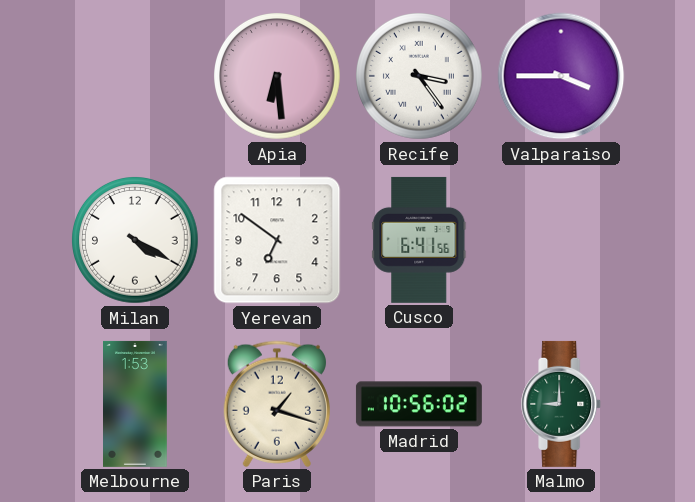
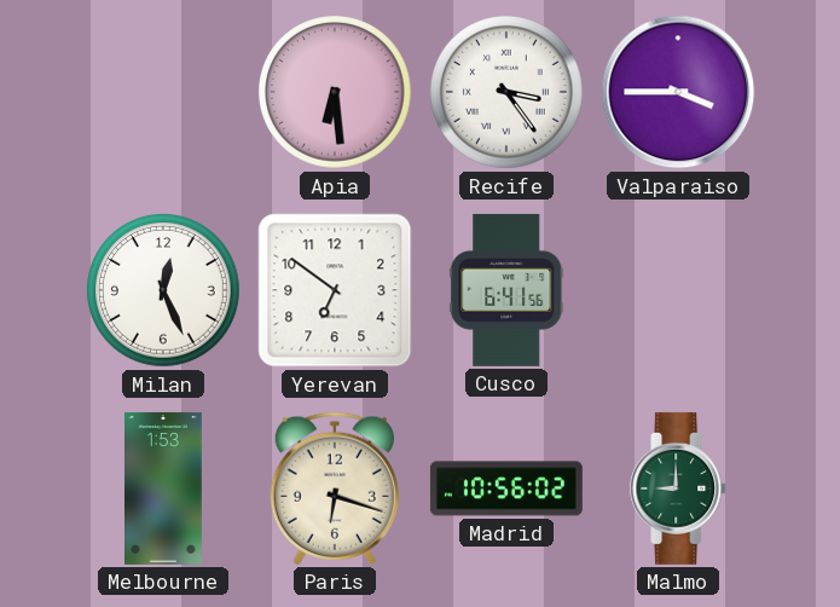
Milan: 4:20 -> 12:26 (164, 291)
Paris: 1:18 -> 6:18 (335, 489)
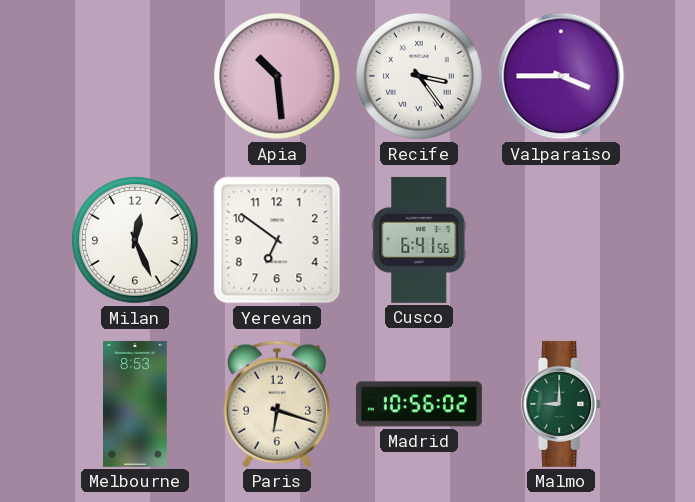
Apia: 6:29 -> 10:29 (278, 77)
Melbourne: 1:53 -> 8:53 (136, 404)
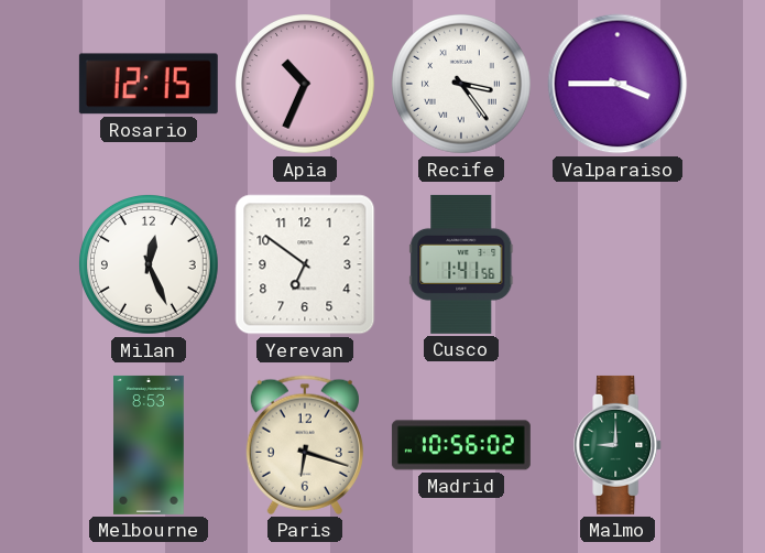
Rosario: none -> 12:15 (149, 84)
Apia: 10:29 -> 10:34 (306, 85)
Cusco: 6:41 -> 1:41 (461, 264)
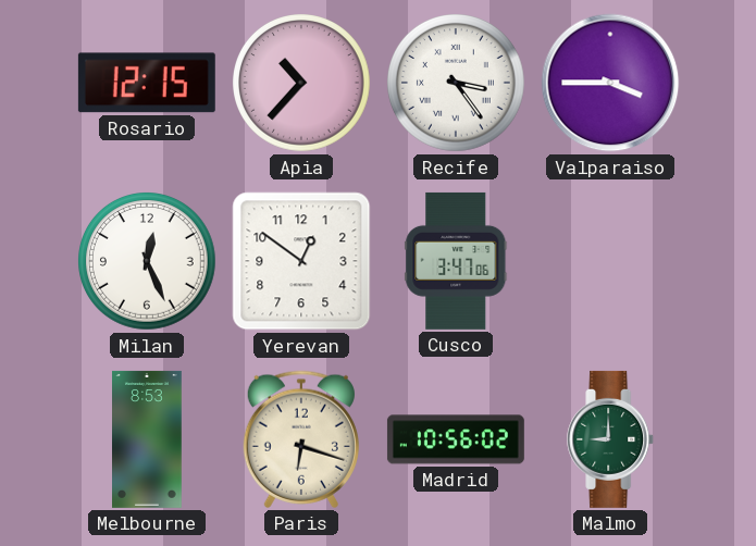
Apia: 10:34 -> 10:37 (302, 84)
Yerevan: 6:51 -> 12:51 (301, 261)
Cusco: 1:41 -> 3:47 (456, 261)
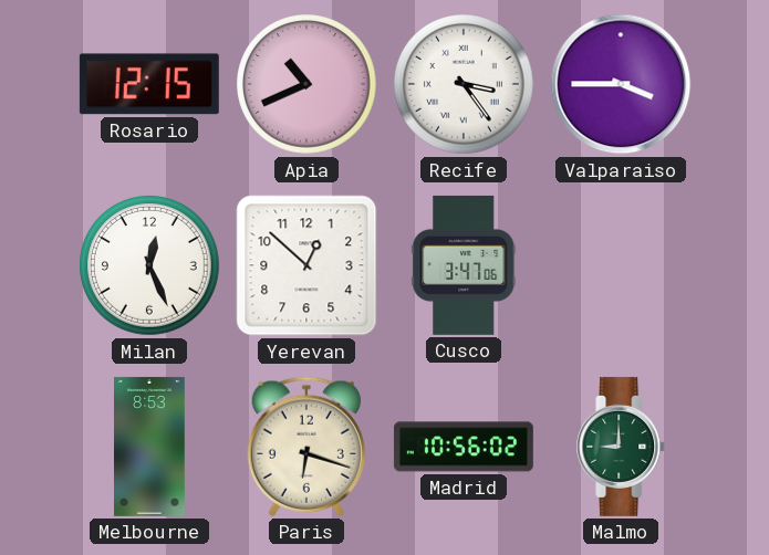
Apia: 10:37 -> 10:41 (308, 85)
Yerevan: 12:51 -> 12:52 (306, 265)
